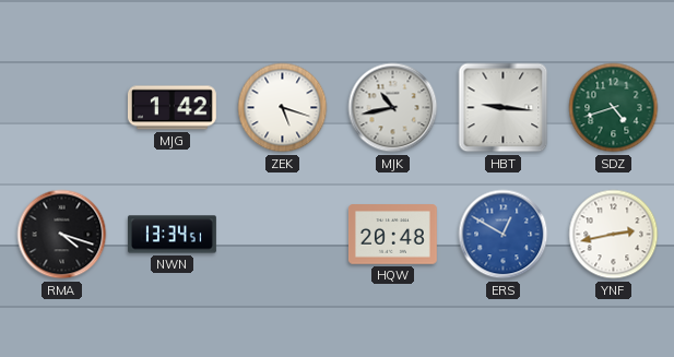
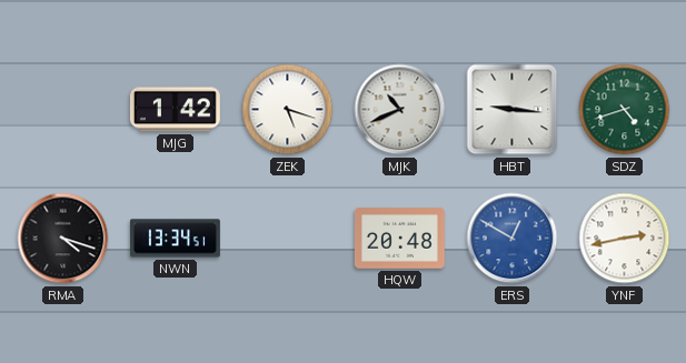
MJK: 10:43 -> 10:41 (400, 110)
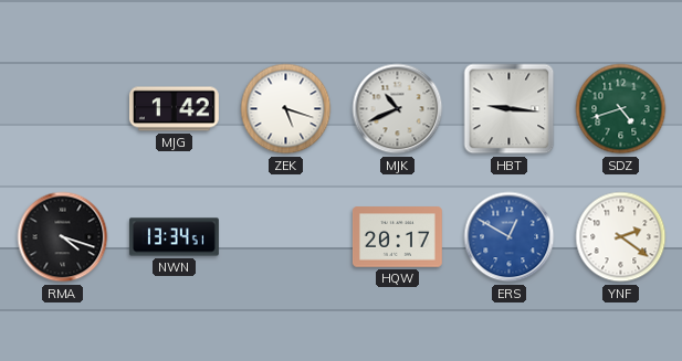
HQW: 20:48 -> 20:17 (397, 237)
YNF: 2:43 -> 2:21 (621, 237)
